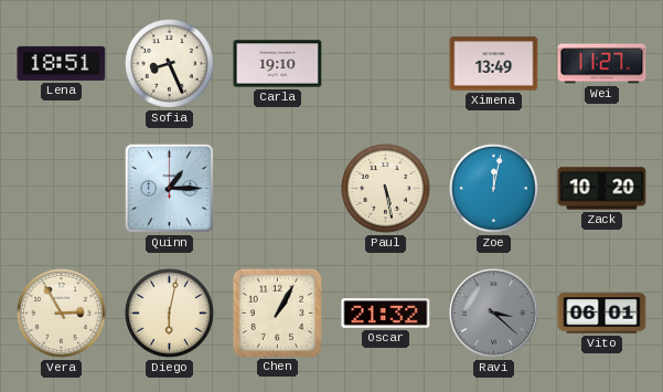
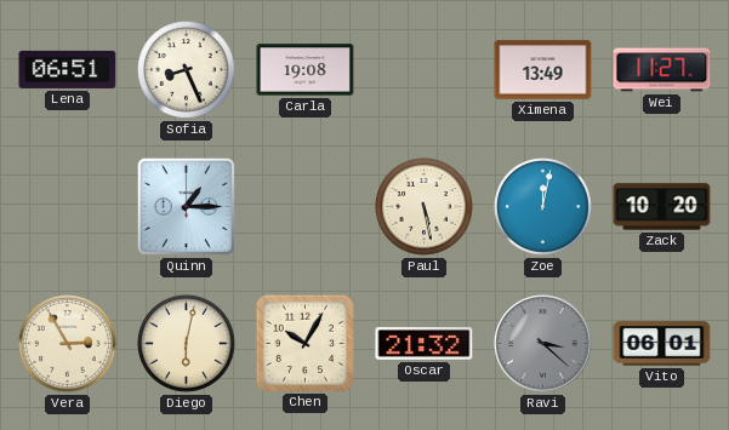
Lena: 18:51 -> 06:51 (68, 69)
Carla: 19:10 -> 19:08 (306, 70)
Chen: 1:05 -> 10:05 (304, 343)
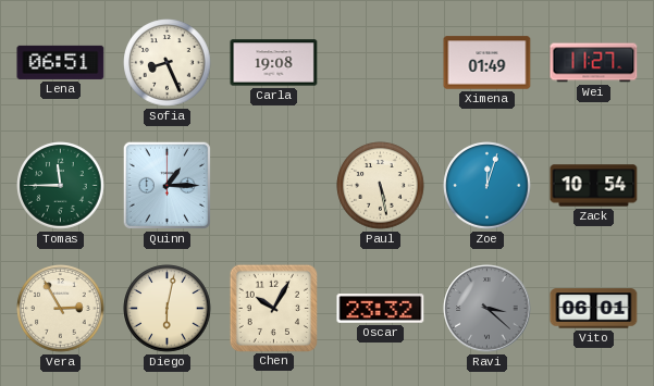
Ximena: 13:49 -> 01:49 (488, 63)
Tomas: none -> 11:45 (61, 186)
Zoe: 12:02 -> 12:03 (488, 186)
Zack: 10:20 -> 10:54 (594, 186)
Oscar: 21:32 -> 23:32 (381, 309)
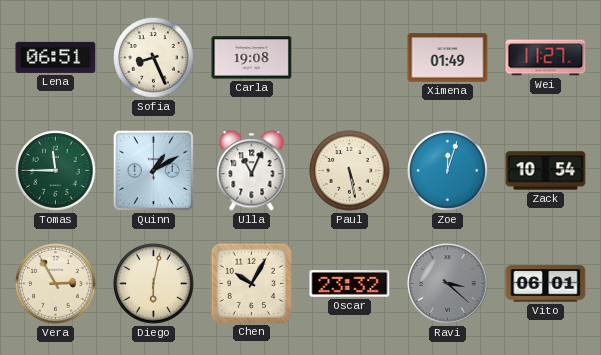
Quinn: 1:15 -> 1:10 (153, 170)
Ulla: none -> 11:04 (252, 171)
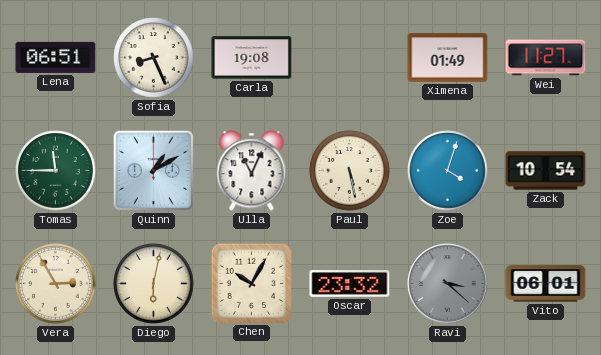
Zoe: 12:03 -> 4:03 (448, 171)
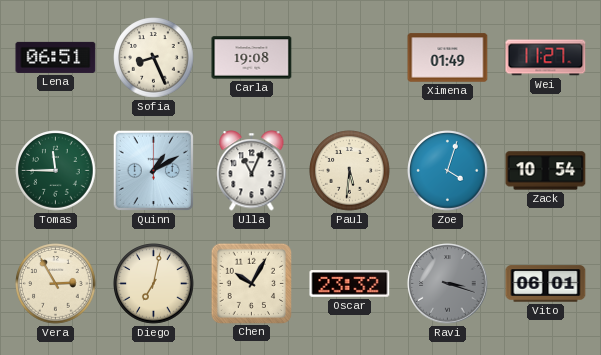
Paul: 5:28 -> 5:31 (350, 171)
Diego: 6:02 -> 7:02 (154, 284)
Ravi: 3:22 -> 3:18 (448, 284)
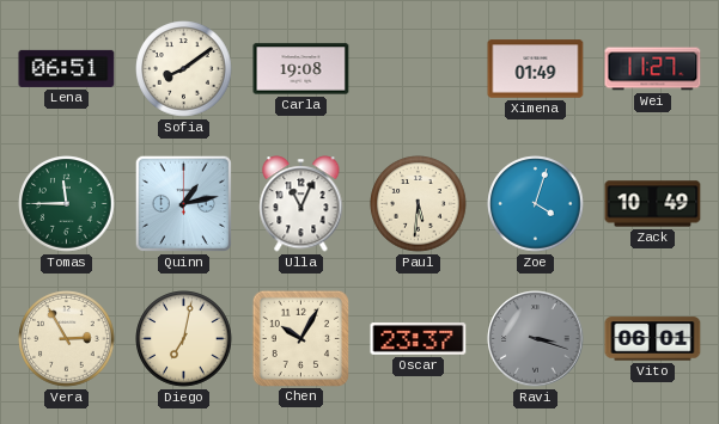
Sofia: 8:26 -> 8:09 (184, 69)
Quinn: 1:10 -> 1:13 (183, 203)
Zack: 10:54 -> 10:49 (653, 204)
Oscar: 23:32 -> 23:37 (419, 339)
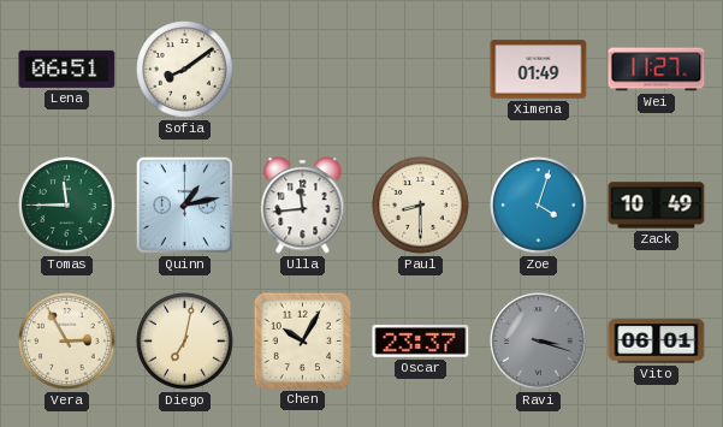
Carla: 19:08 -> none (301, 69)
Ulla: 11:04 -> 11:44 (303, 206)
Paul: 5:31 -> 8:30 (421, 206)
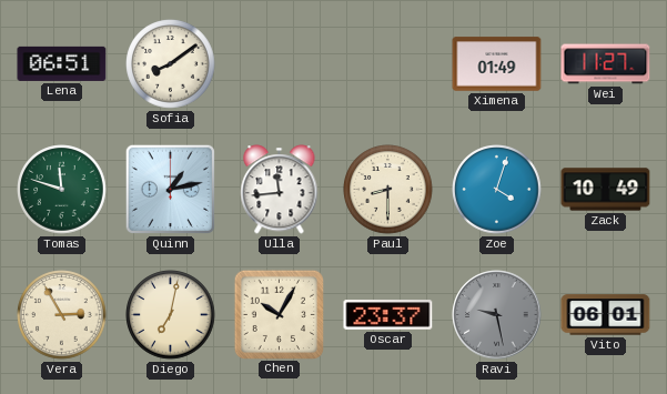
Tomas: 11:45 -> 11:48 (62, 190)
Ravi: 3:18 -> 9:28 (497, 315)
